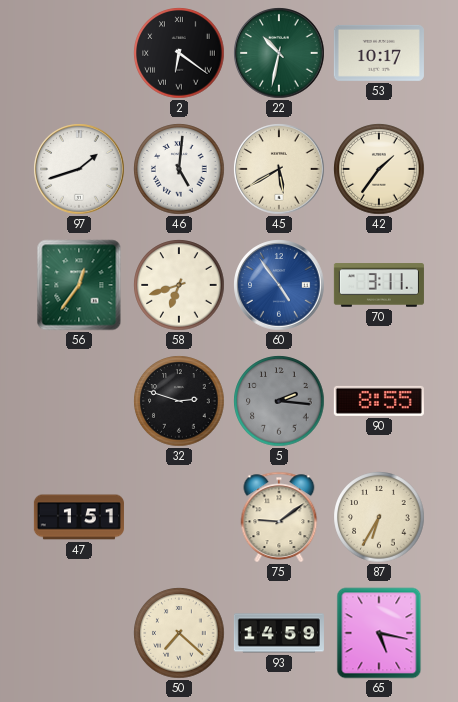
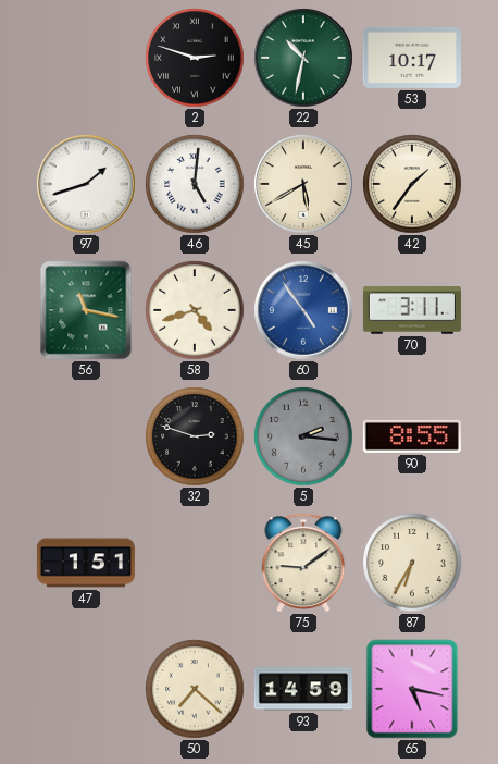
2: 6:21 -> 2:48 (195, 58)
56: 12:36 -> 11:17 (86, 310)
58: 6:42 -> 4:42 (195, 310)
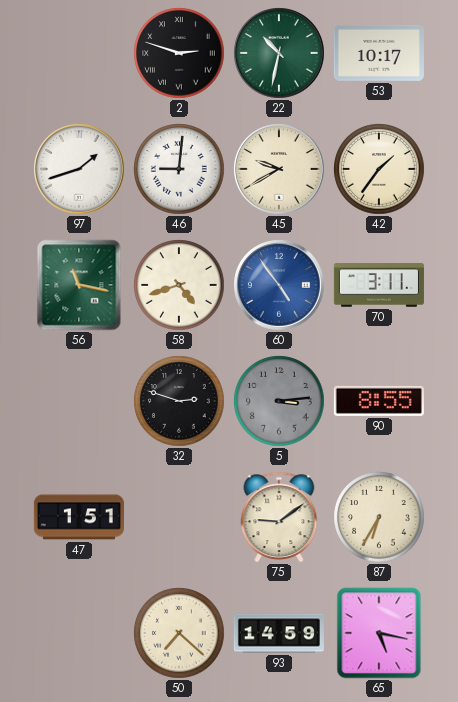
46: 5:01 -> 9:01 (179, 169)
45: 5:40 -> 9:40 (279, 169)
5: 2:16 -> 3:14 (279, 401)
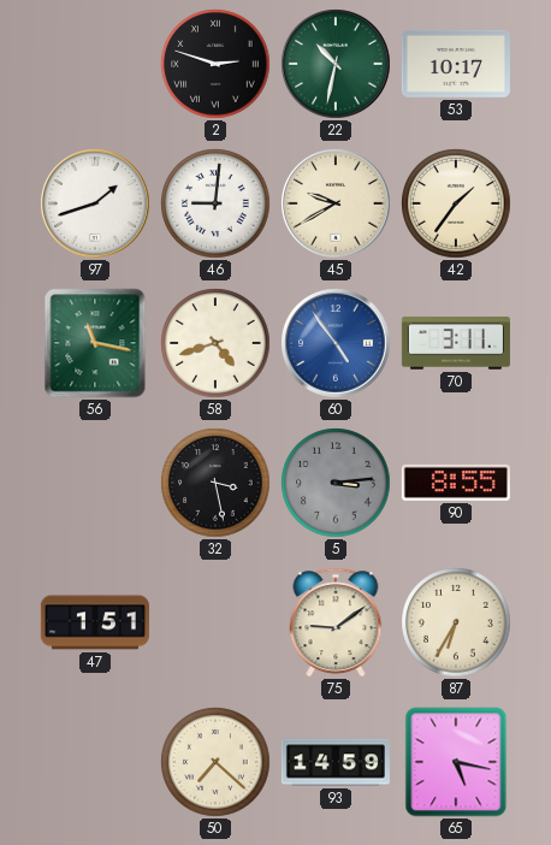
32: 2:48 -> 3:28 (215, 483)
